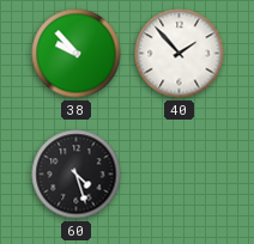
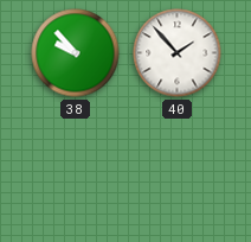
60: 4:27 -> none (77, 175)
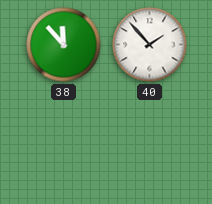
38: 9:53 -> 11:53 (64, 45)
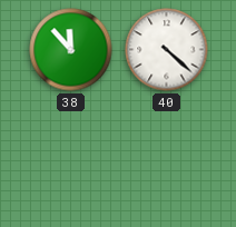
40: 1:53 -> 4:22 (167, 50)
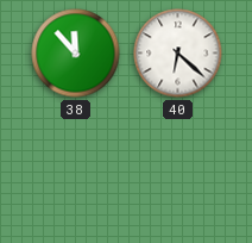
40: 4:22 -> 6:22 (178, 54)
